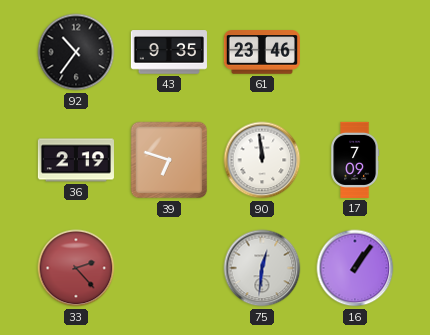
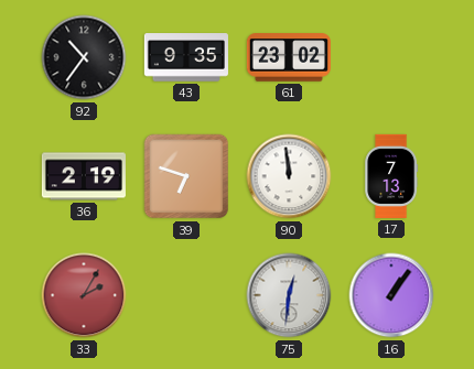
61: 23:46 -> 23:02 (289, 57)
17: 7:09 -> 7:13 (391, 176)
33: 2:23 -> 2:05 (84, 295)
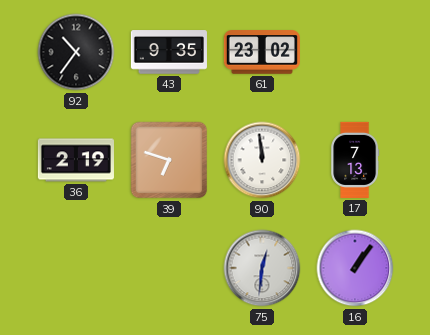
33: 2:05 -> none (84, 295)
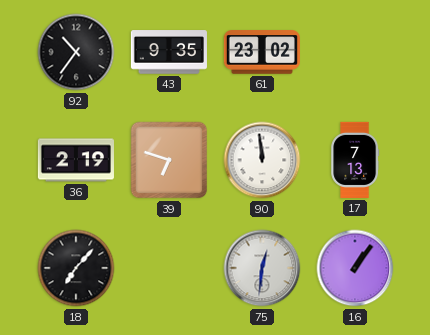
18: none -> 7:07 (76, 268)
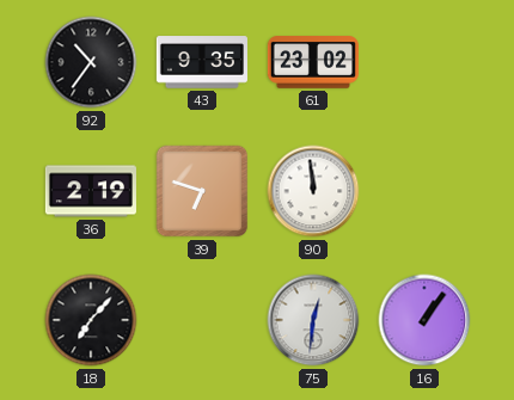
17: 7:13 -> none (355, 160)
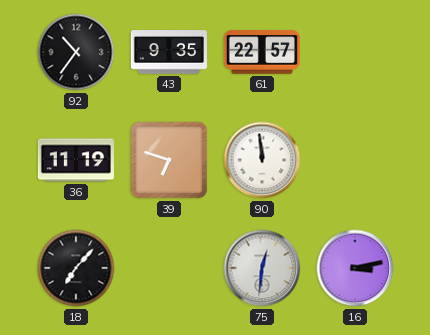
61: 23:02 -> 22:57 (262, 52)
36: 2:19 -> 11:19 (76, 160)
16: 1:06 -> 3:13 (355, 268)
